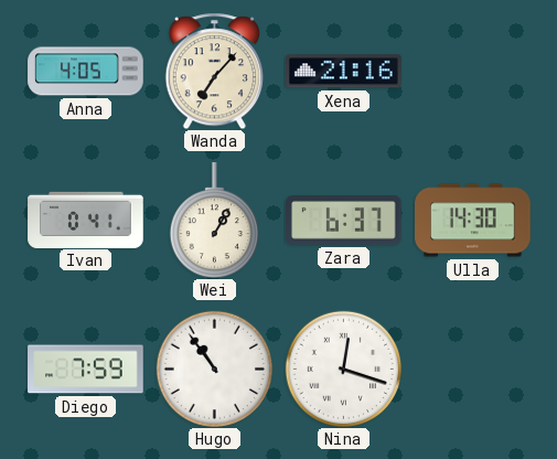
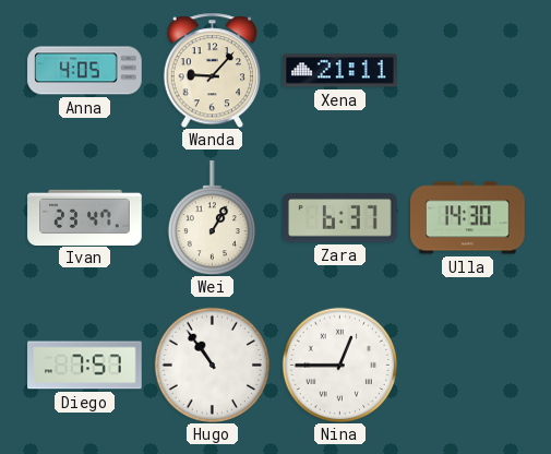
Wanda: 7:07 -> 9:07 (212, 70)
Xena: 21:16 -> 21:11 (340, 71)
Ivan: 0:41 -> 23:47 (85, 217)
Diego: 7:59 -> 7:57 (85, 366)
Nina: 12:18 -> 12:45 (339, 365)
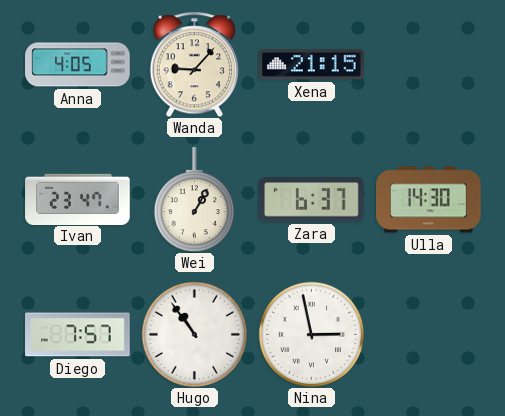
Xena: 21:11 -> 21:15 (312, 65)
Nina: 12:45 -> 2:58 (311, 334)
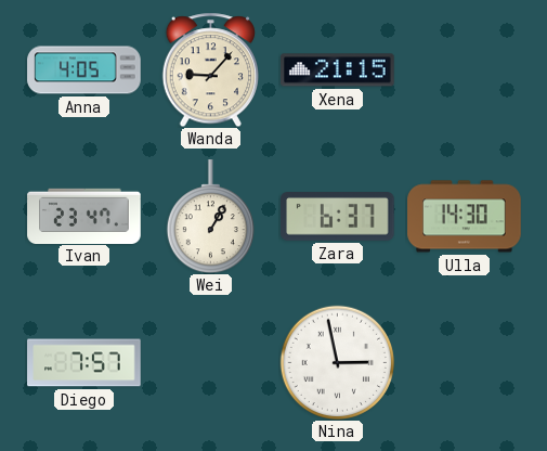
Hugo: 10:54 -> none (194, 334)
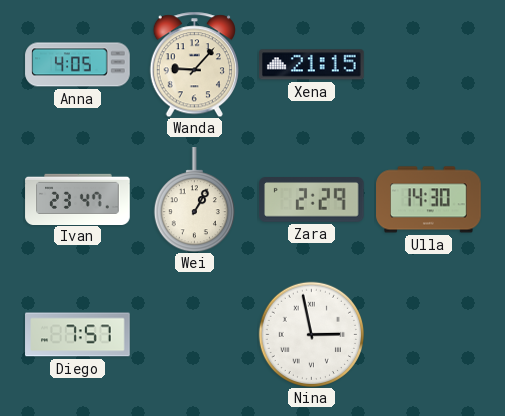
Zara: 6:37 -> 2:29 (312, 200)
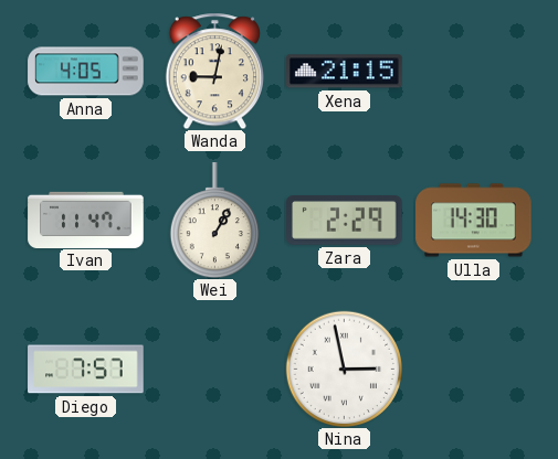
Wanda: 9:07 -> 9:02 (214, 71)
Ivan: 23:47 -> 11:47 (86, 220)
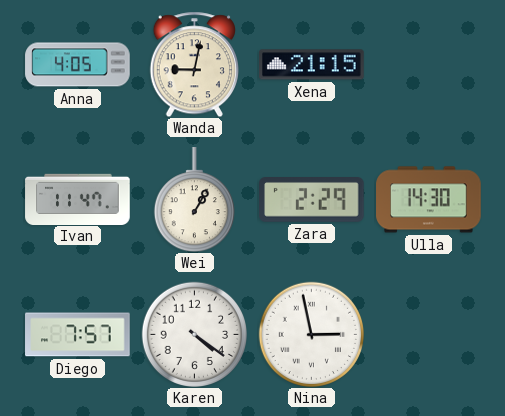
Karen: none -> 4:21 (194, 334)
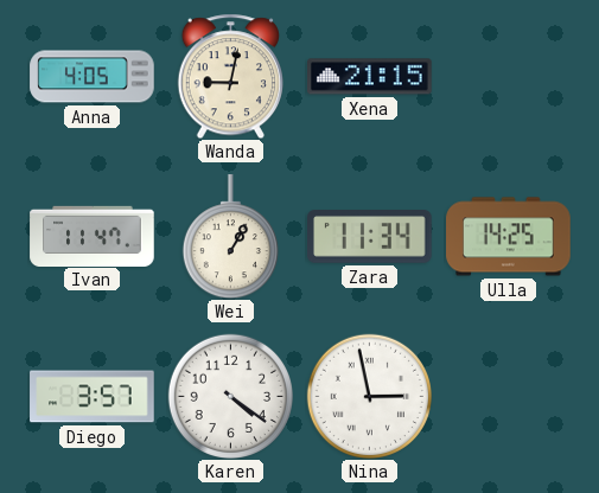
Zara: 2:29 -> 11:34 (370, 237)
Ulla: 14:30 -> 14:25 (509, 237)
Diego: 7:57 -> 3:57 (93, 397)
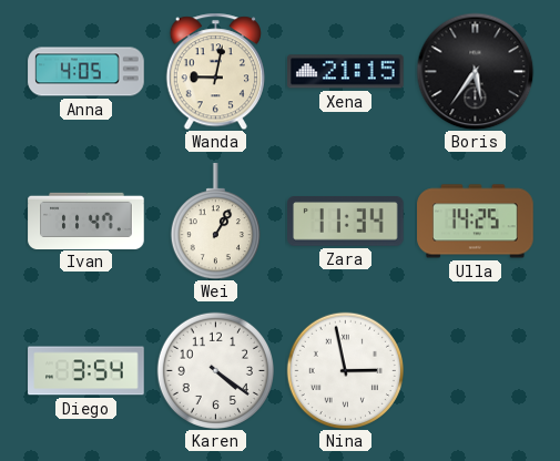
Boris: none -> 5:36 (475, 71)
Diego: 3:57 -> 3:54 (86, 371)
